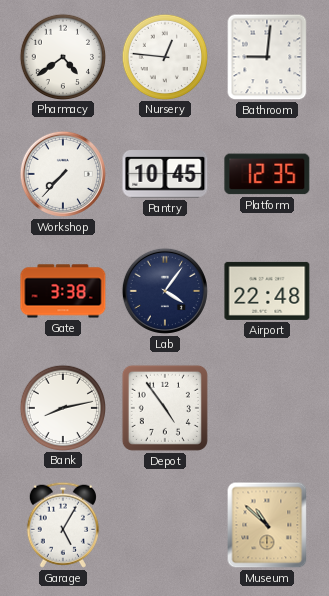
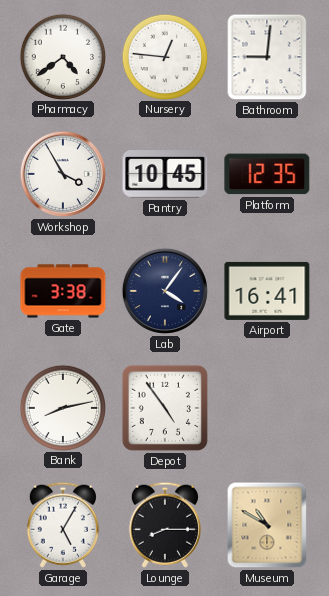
Workshop: 7:37 -> 3:55 (63, 174)
Airport: 22:48 -> 16:41 (267, 291)
Lounge: none -> 8:15 (165, 525)
Museum: 10:52 -> 10:50 (267, 525)
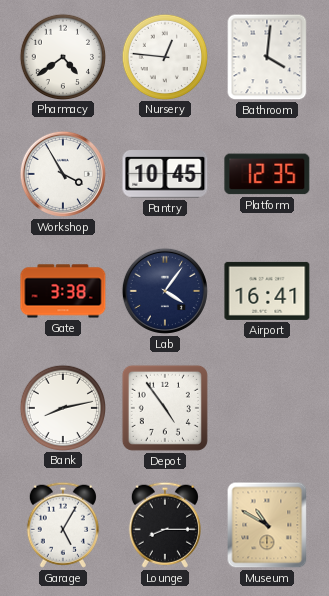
Bathroom: 9:01 -> 4:01 (267, 57)
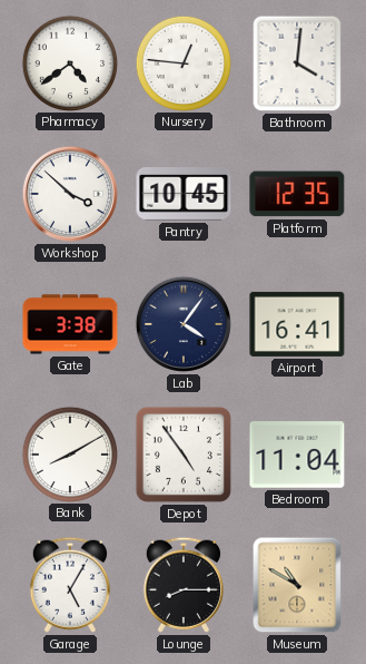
Workshop: 3:55 -> 3:52 (70, 194)
Bank: 8:13 -> 8:10 (69, 453)
Bedroom: none -> 11:04 (297, 455)
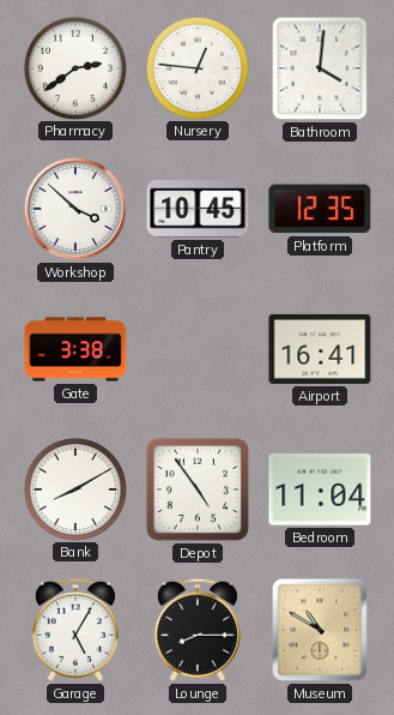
Pharmacy: 4:39 -> 2:39 (74, 67)
Lab: 4:06 -> none (184, 324)
